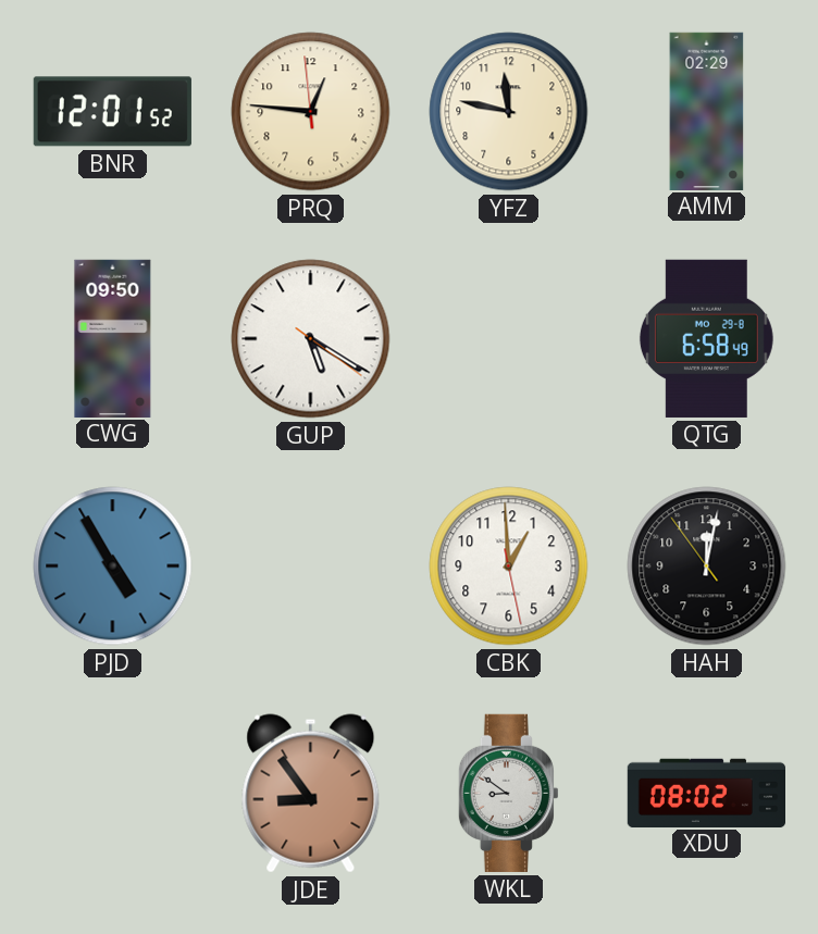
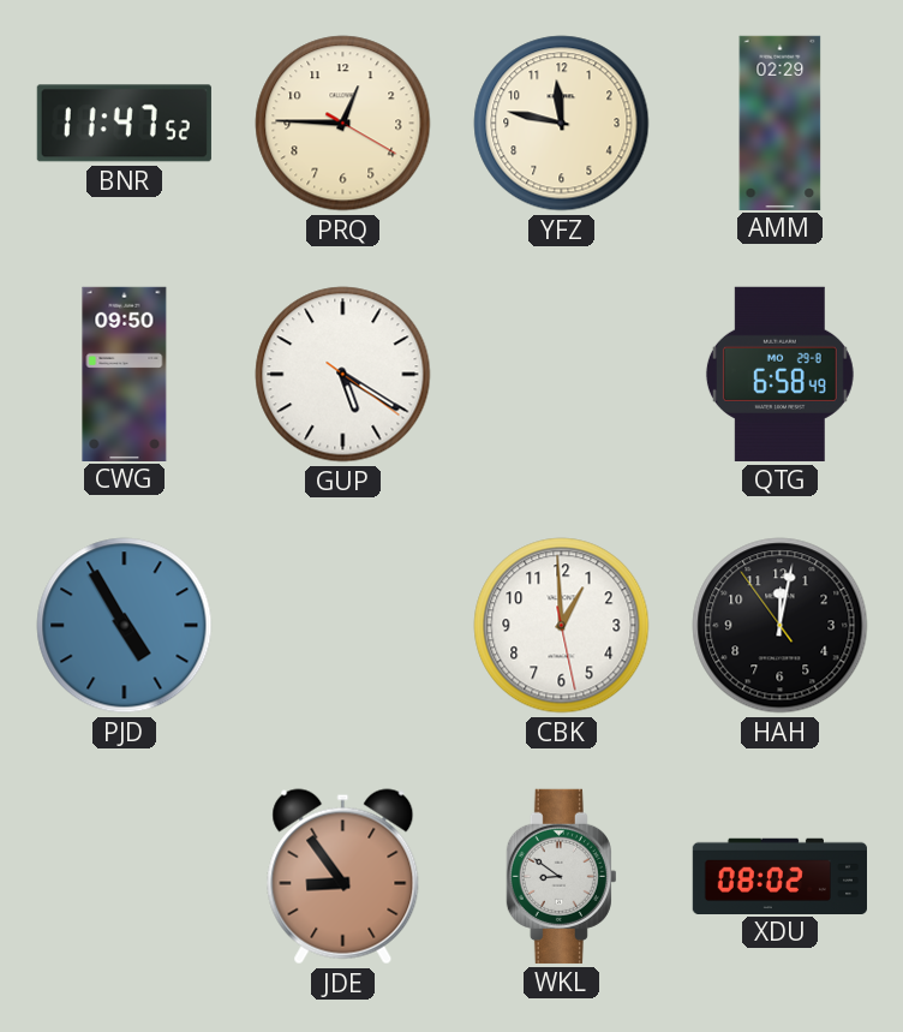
BNR: 12:01 -> 11:47 (124, 124)
PRQ: 12:45:59 -> 12:45:20 (343, 124)
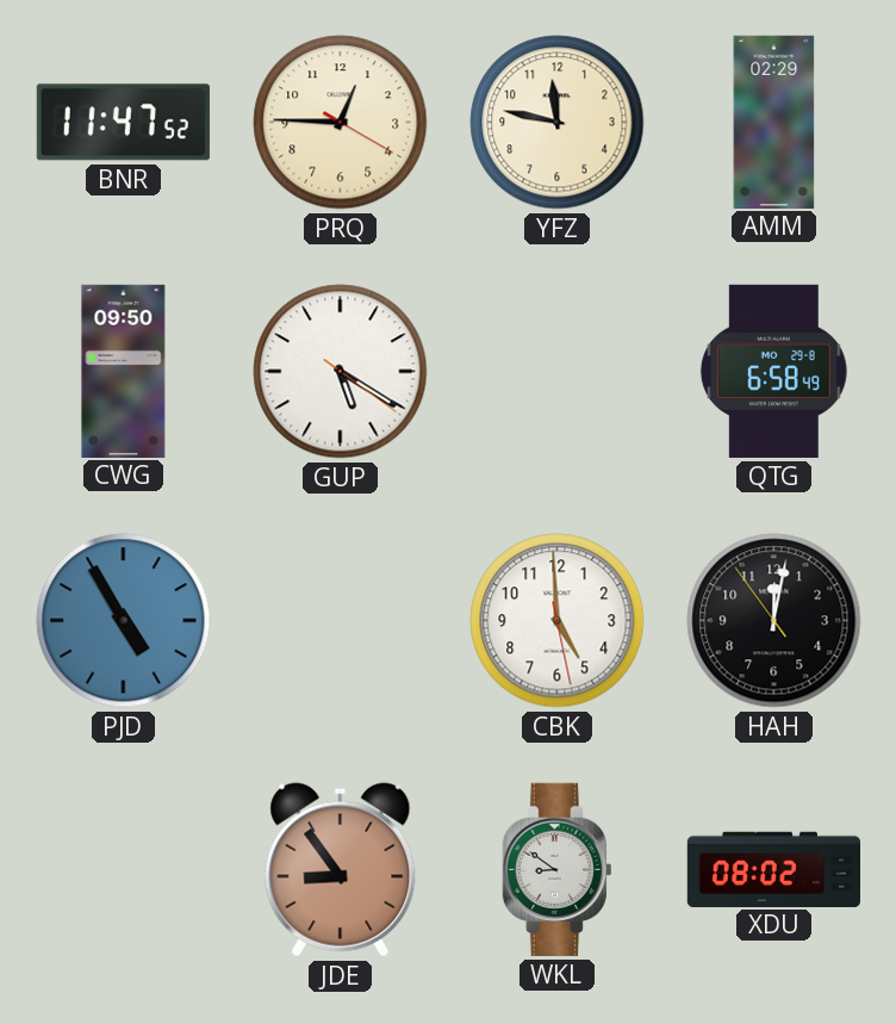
CBK: 12:59 -> 4:59 (558, 621)
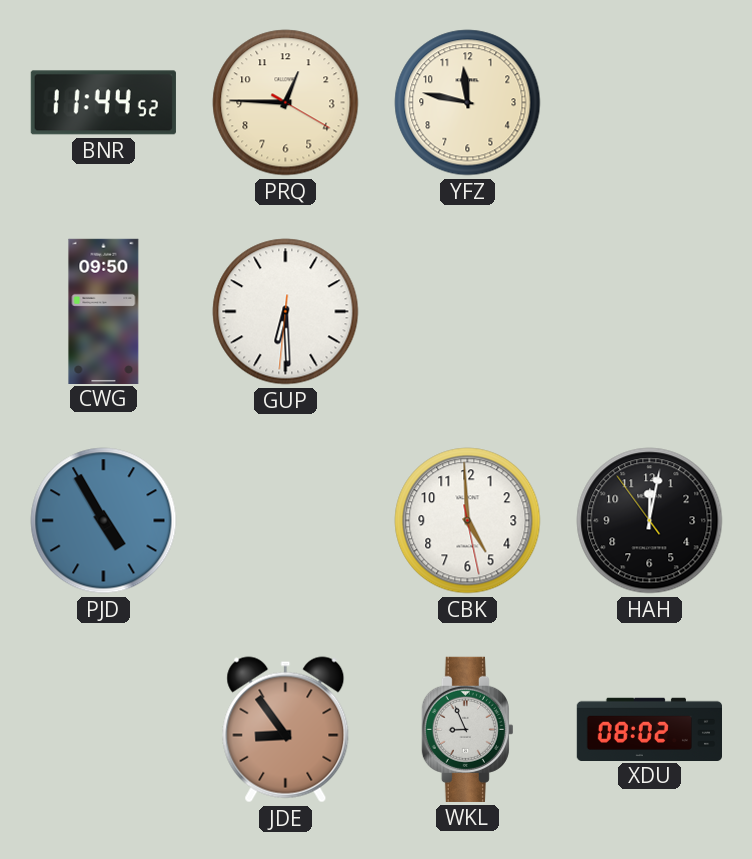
BNR: 11:47 -> 11:44 (103, 103)
AMM: 02:29 -> none (774, 122)
GUP: 5:20 -> 6:29 (286, 312)
QTG: 6:58 -> none (773, 371)
WKL: 8:51 -> 8:56 (467, 729)
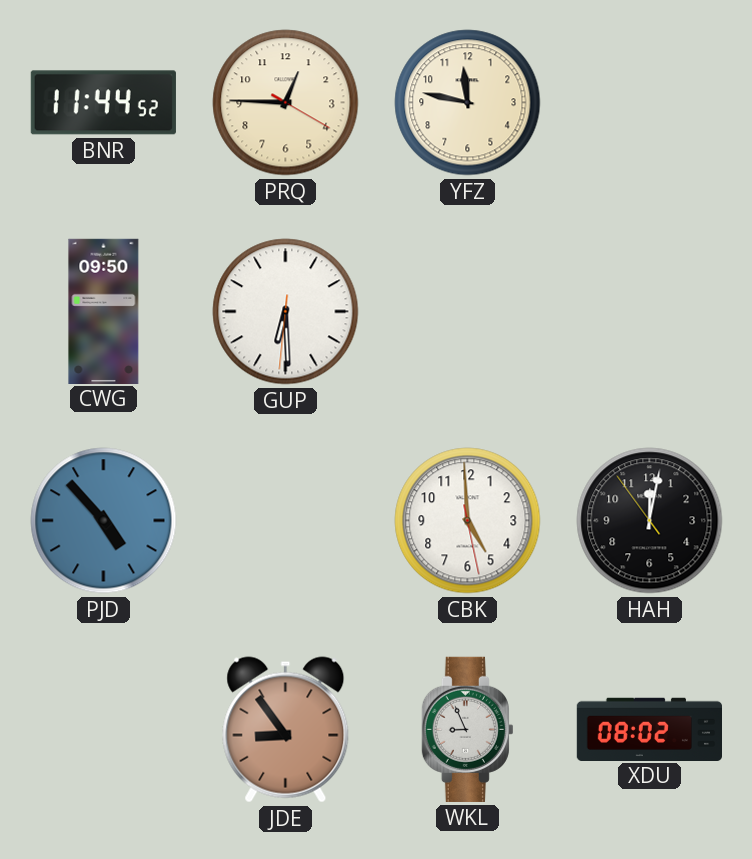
PJD: 4:55 -> 4:53 (104, 521)
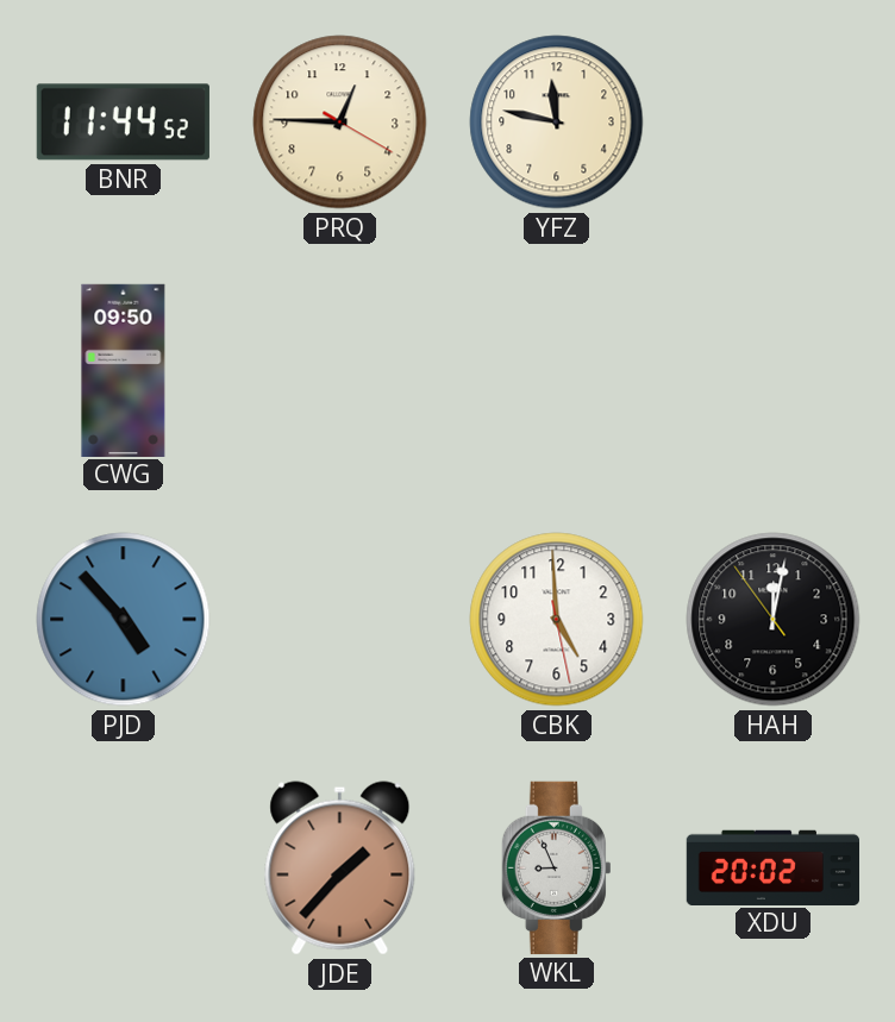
GUP: 6:29 -> none (286, 312)
JDE: 8:54 -> 1:37 (340, 869)
XDU: 08:02 -> 20:02 (772, 867)
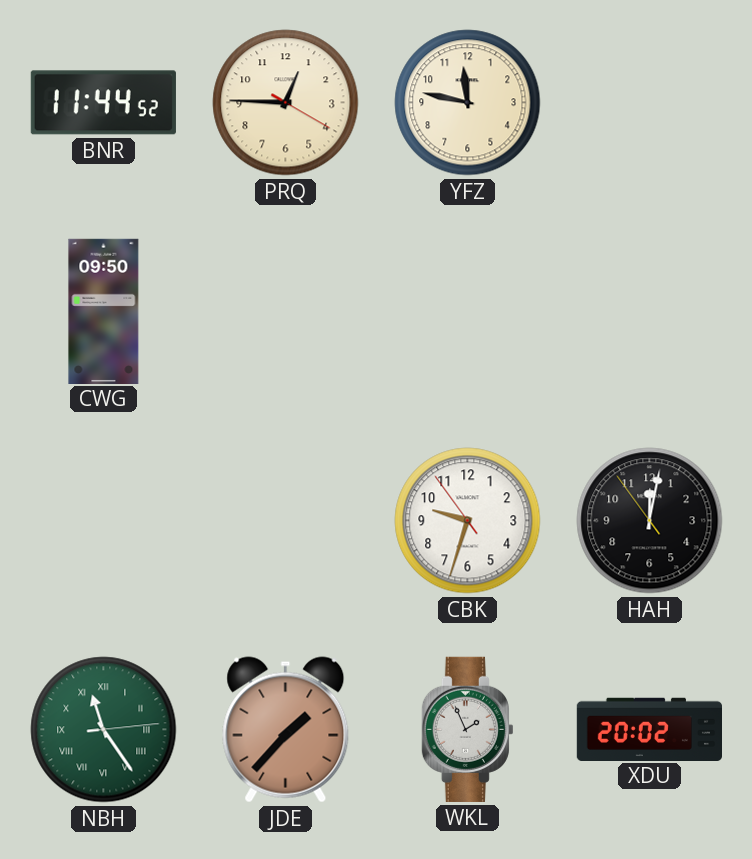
PJD: 4:53 -> none (124, 620)
CBK: 4:59 -> 9:32 (468, 521)
NBH: none -> 11:24 (104, 730)
WKL: 8:56 -> 1:56 (467, 729)
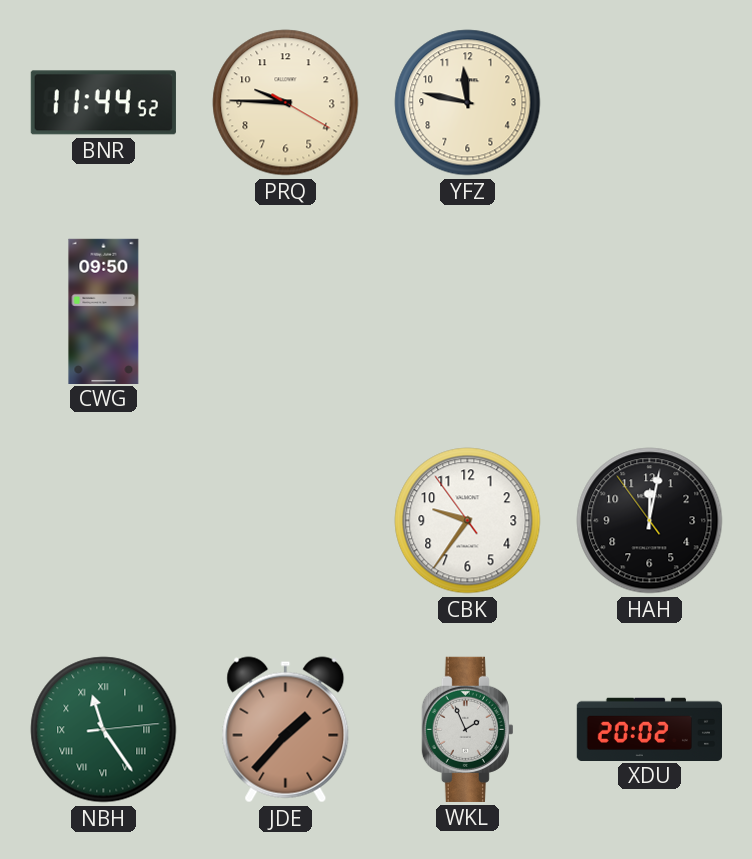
PRQ: 12:45 -> 9:45 (286, 103)
CBK: 9:32 -> 9:35 (468, 521)
